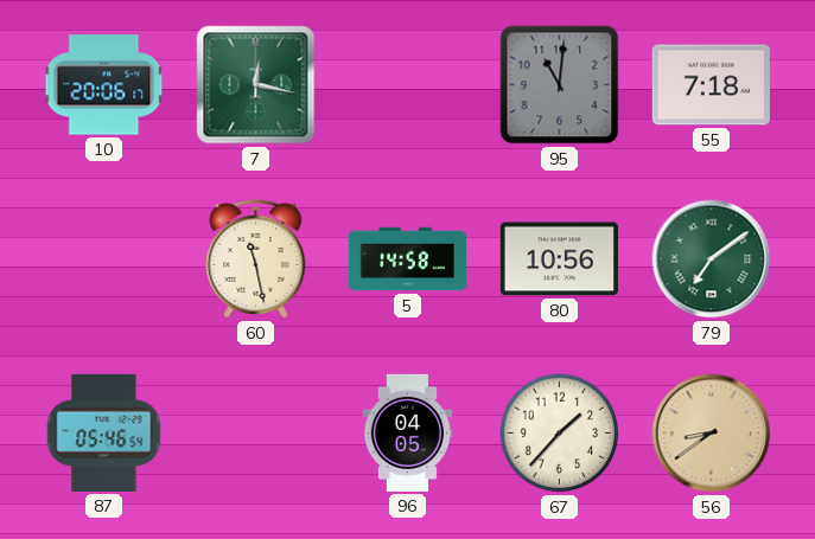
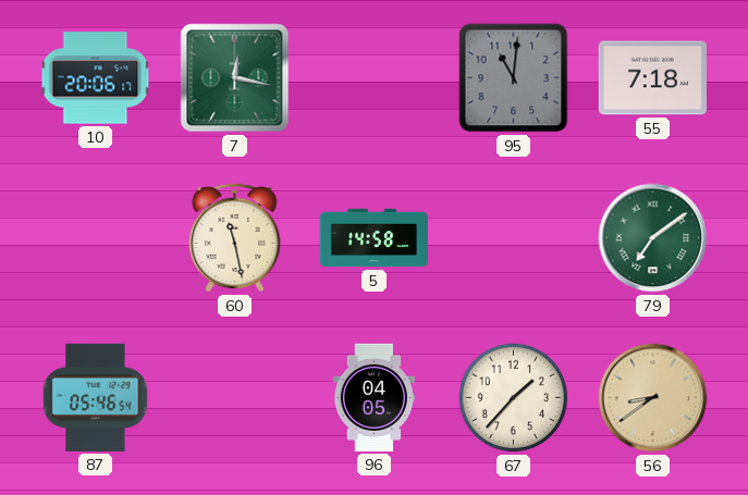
80: 10:56 -> none (559, 259)
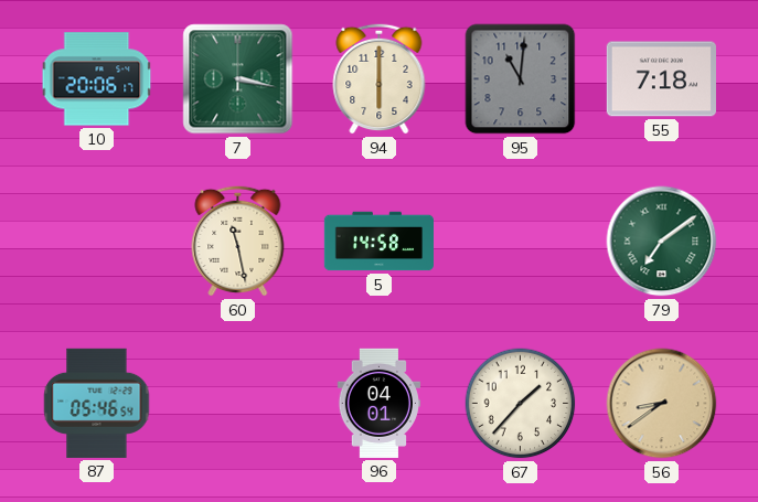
7: 12:17 -> 3:17 (238, 79)
94: none -> 6:00 (380, 78)
96: 04:05 -> 04:01 (378, 403)
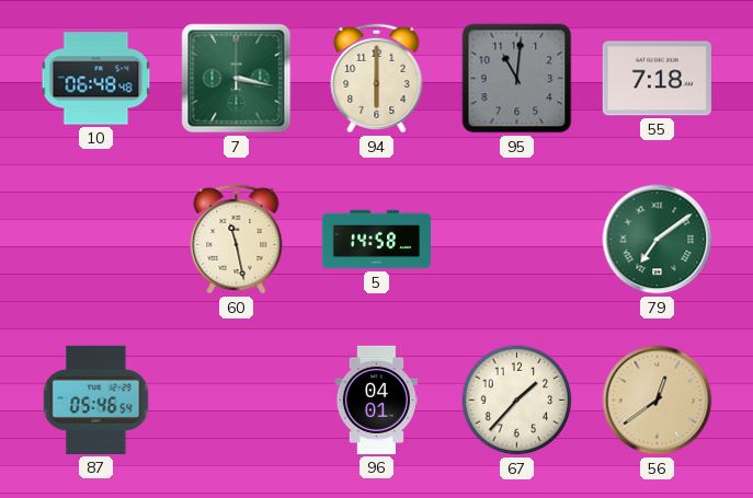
10: 20:06 -> 06:48 (96, 79)
56: 8:39 -> 12:39 (658, 401)
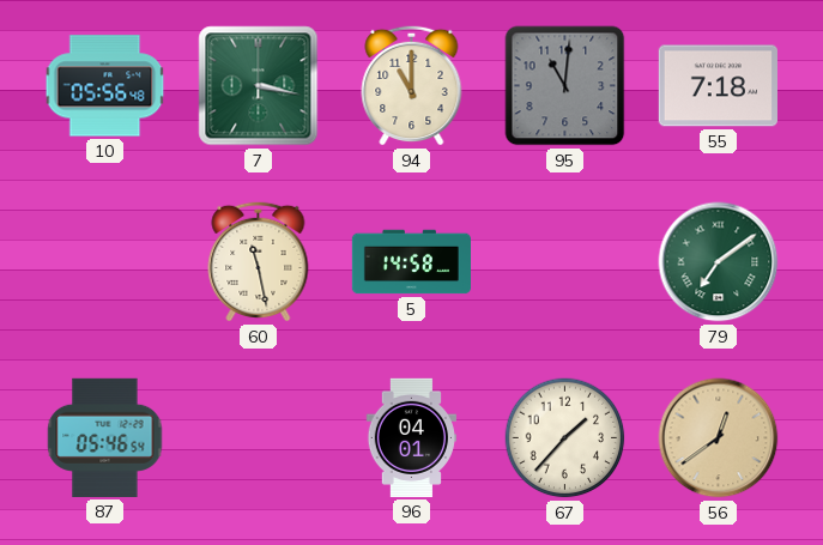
10: 06:48 -> 05:56 (105, 86)
94: 6:00 -> 11:00 (412, 85)
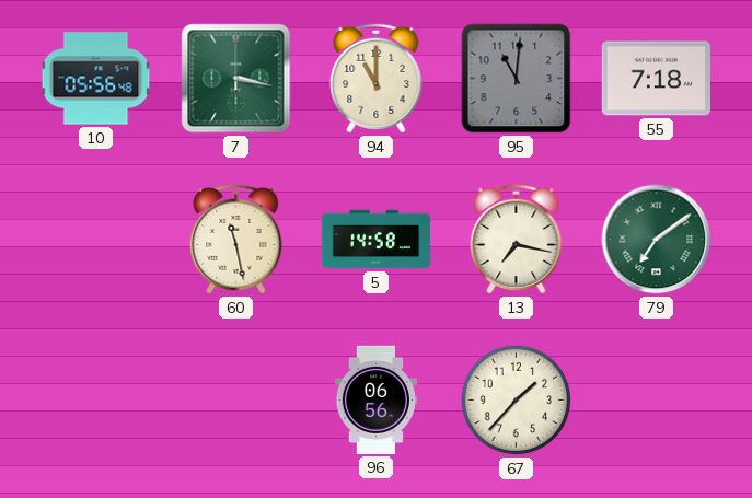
13: none -> 7:17 (517, 239)
87: 05:46 -> none (105, 437)
96: 04:01 -> 06:56 (375, 399)
56: 12:39 -> none (719, 438)
